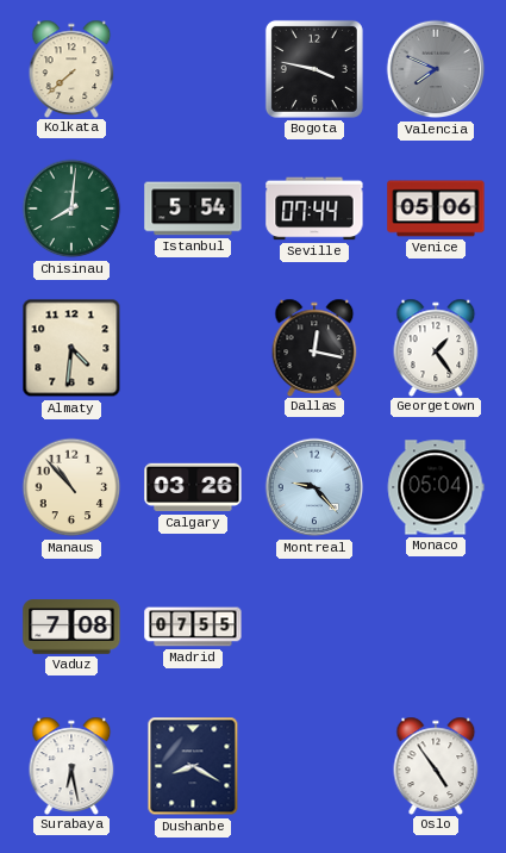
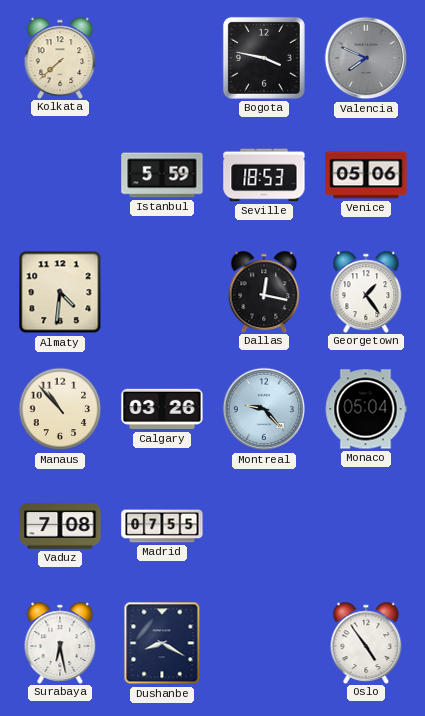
Chisinau: 8:01 -> none (71, 208)
Istanbul: 5:54 -> 5:59 (162, 175)
Seville: 07:44 -> 18:53 (264, 175)
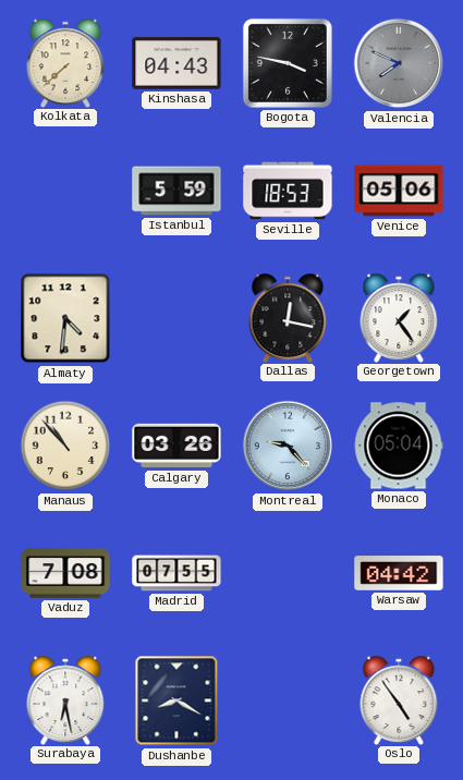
Kinshasa: none -> 04:43 (176, 63)
Warsaw: none -> 04:42 (399, 573)
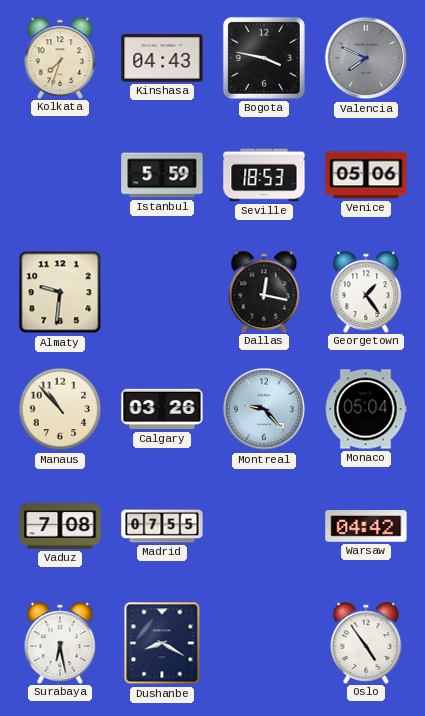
Kolkata: 7:38 -> 7:33 (60, 57)
Almaty: 4:31 -> 9:31 (60, 292)
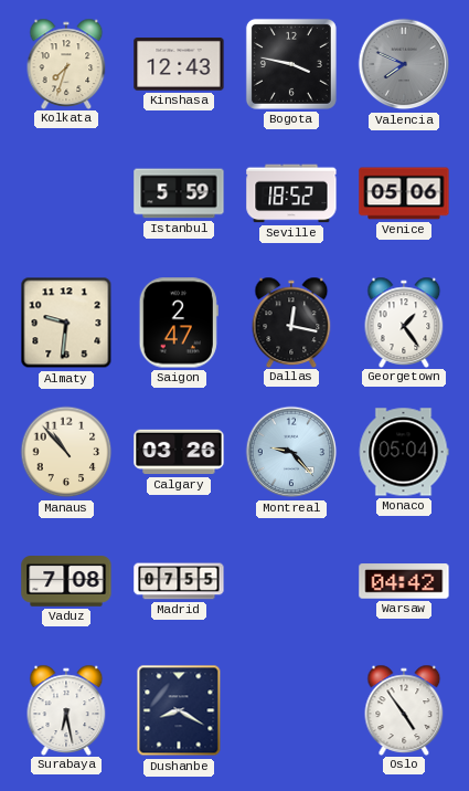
Kinshasa: 04:43 -> 12:43 (179, 64)
Seville: 18:53 -> 18:52 (291, 193)
Saigon: none -> 2:47 (179, 323)
